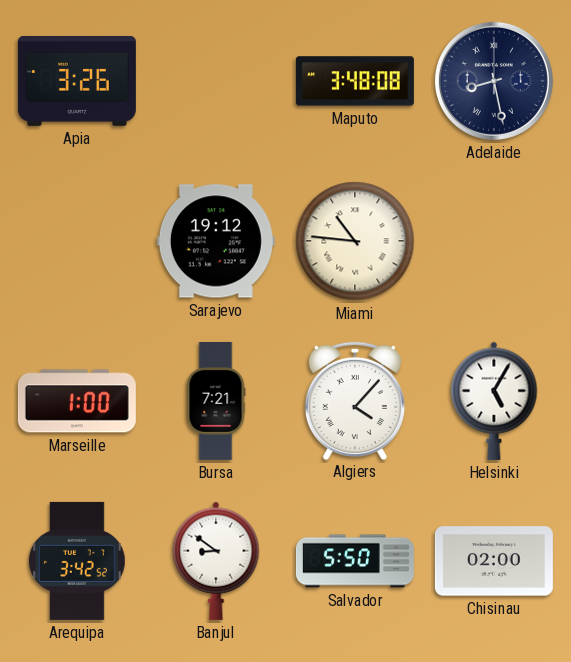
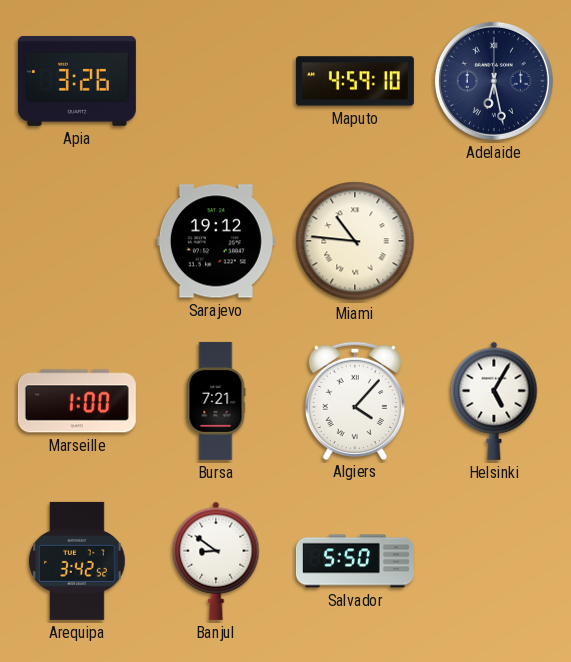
Maputo: 3:48 -> 4:59 (355, 81)
Adelaide: 8:28 -> 6:28 (494, 81)
Chisinau: 02:00 -> none (494, 561)
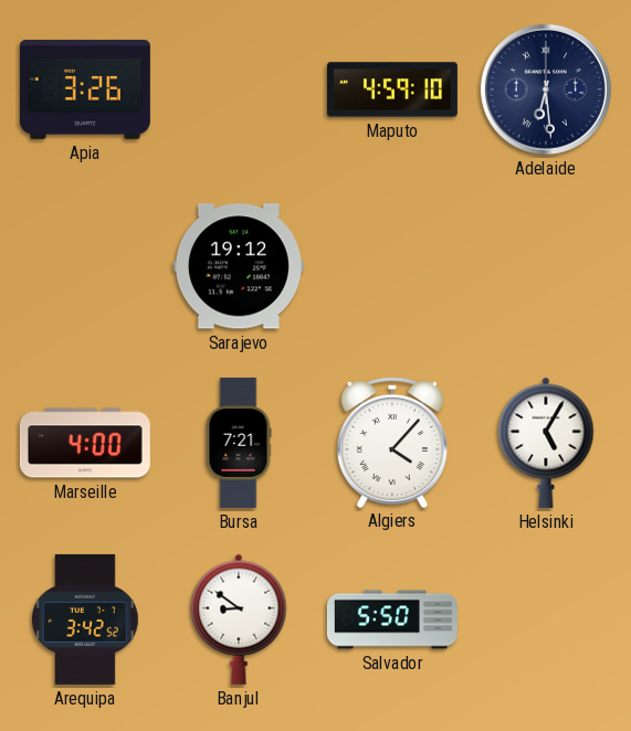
Adelaide: 6:28 -> 6:29 (546, 89)
Miami: 10:46 -> none (355, 241)
Marseille: 1:00 -> 4:00 (85, 443)
